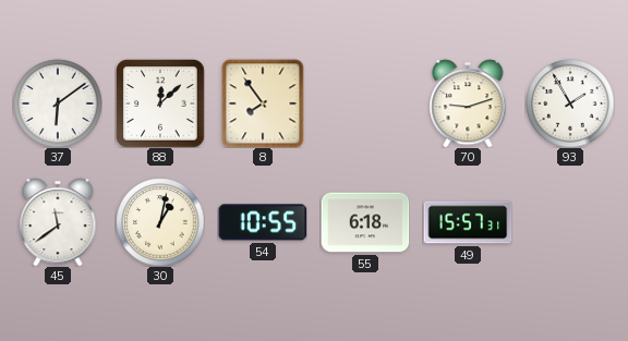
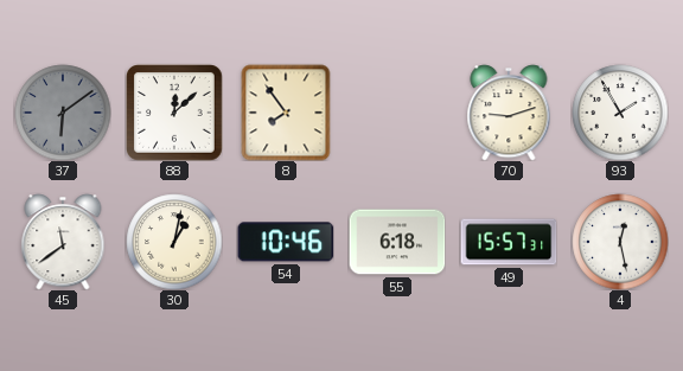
37 dial: white -> grey (63, 113)
54: 10:55 -> 10:46 (286, 242)
4: none -> 12:28 (620, 242)
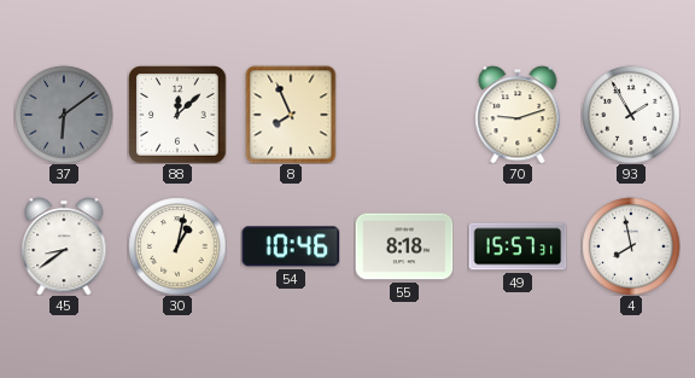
8: 7:54 -> 7:56 (291, 115)
45: 11:39 -> 8:39 (64, 246)
55: 6:18 -> 8:18 (404, 246)
4: 12:28 -> 7:58 (631, 246)
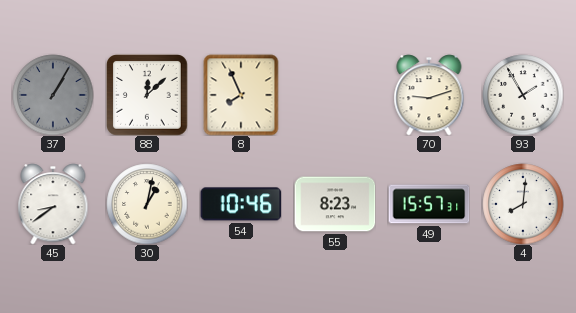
37: 6:09 -> 1:05 (53, 95)
55: 8:18 -> 8:23 (335, 204)
4: 7:58 -> 8:01 (523, 204)
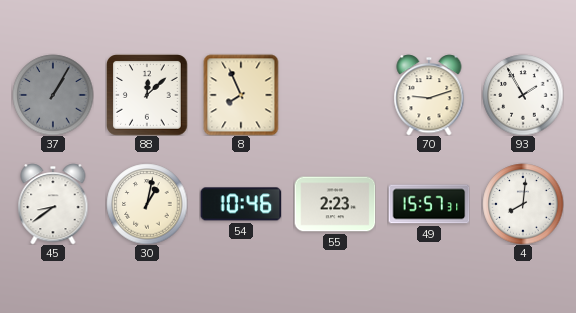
55: 8:23 -> 2:23 (335, 204)
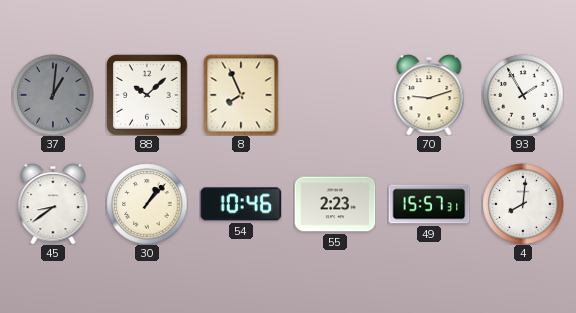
37: 1:05 -> 1:01 (53, 95)
88: 12:08 -> 10:08 (147, 95)
30: 1:02 -> 1:07 (147, 204)
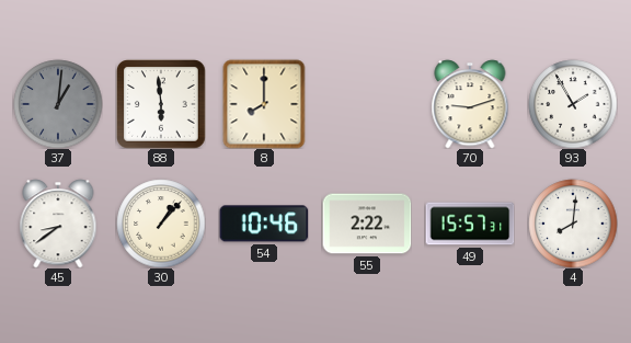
88: 10:08 -> 5:59 (161, 104)
8: 7:56 -> 8:00 (264, 104)
55: 2:23 -> 2:22 (367, 224)
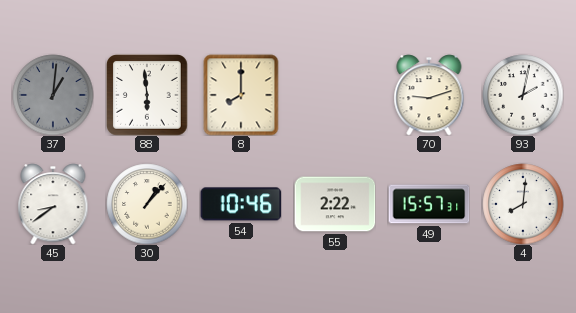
93: 1:55 -> 2:02 (523, 95)
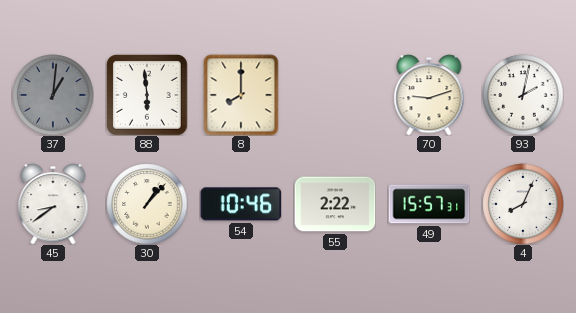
4: 8:01 -> 8:04 (523, 204)
